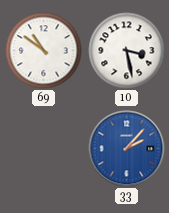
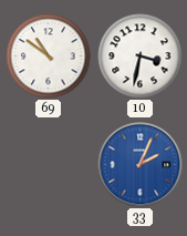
10: 3:28 -> 3:32 (141, 57)
33: 2:07 -> 2:04 (141, 165)
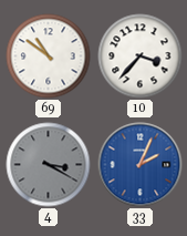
10: 3:32 -> 3:37 (141, 57)
4: none -> 3:20 (49, 165)
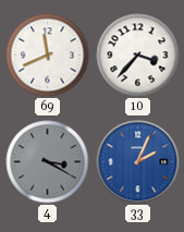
69: 10:51 -> 11:41 (48, 56)
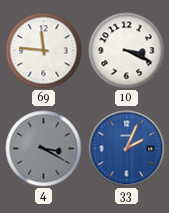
69: 11:41 -> 11:46 (44, 51)
10: 3:37 -> 3:19 (127, 51)
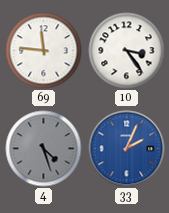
10: 3:19 -> 3:24 (127, 51)
4: 3:20 -> 4:27 (44, 149)
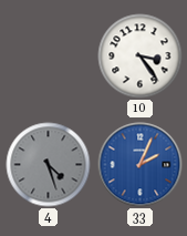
69: 11:46 -> none (44, 51)
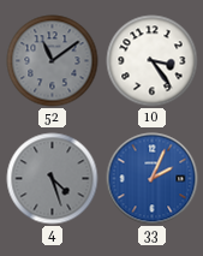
52: none -> 11:09 (53, 61)
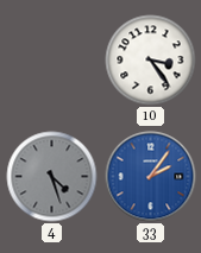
52: 11:09 -> none (53, 61)
33: 2:04 -> 2:06 (151, 177)
